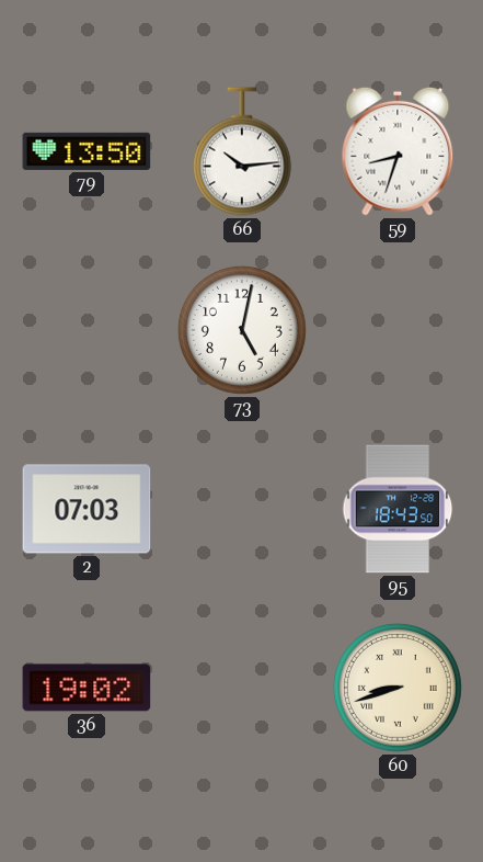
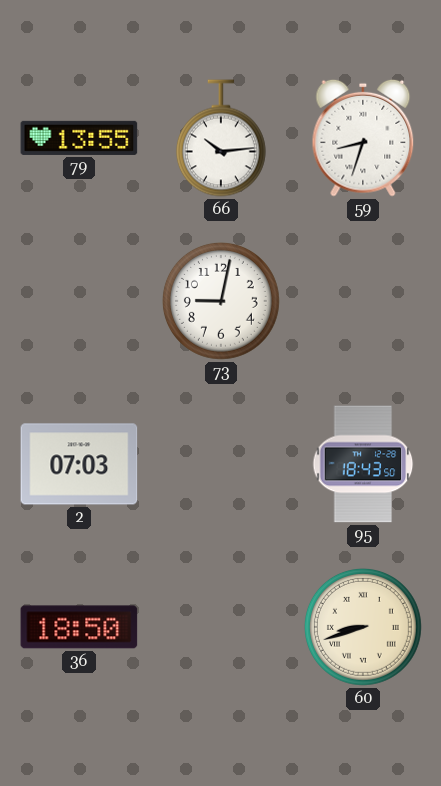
79: 13:50 -> 13:55 (79, 138)
73: 5:02 -> 9:02 (221, 301)
36: 19:02 -> 18:50 (79, 627)
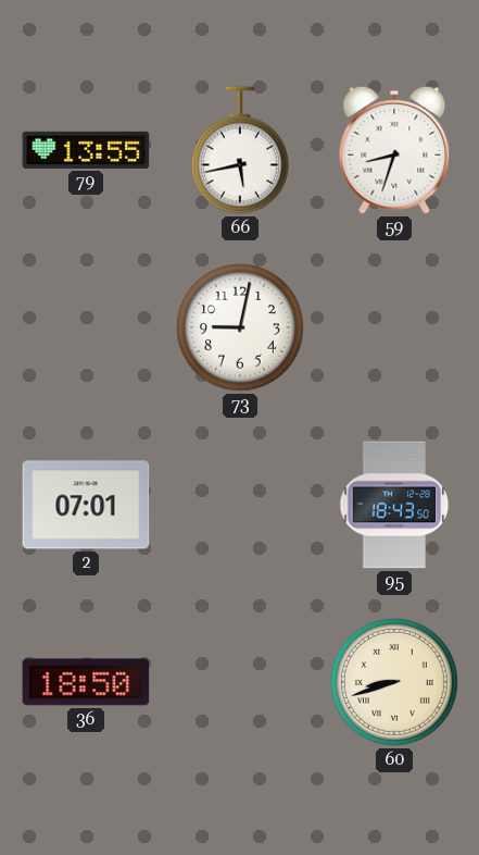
66: 10:14 -> 5:43 (240, 150)
2: 07:03 -> 07:01 (86, 505)
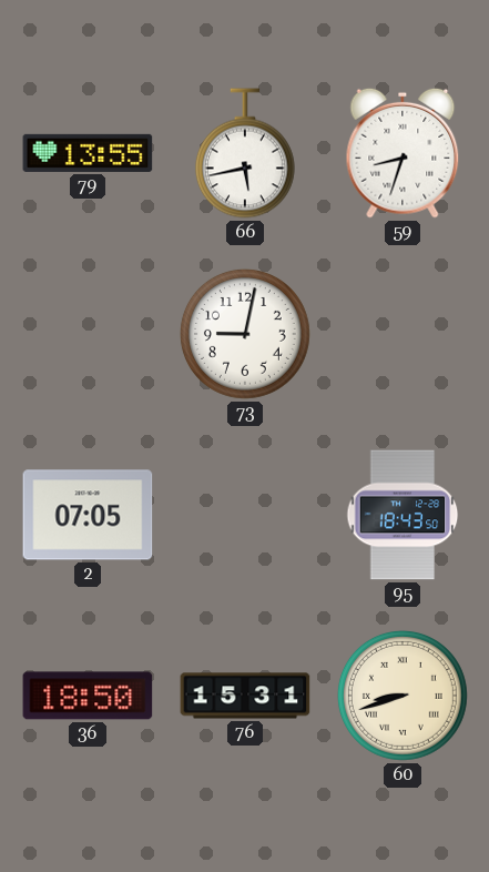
2: 07:01 -> 07:05 (88, 515)
76: none -> 15:31 (245, 696)
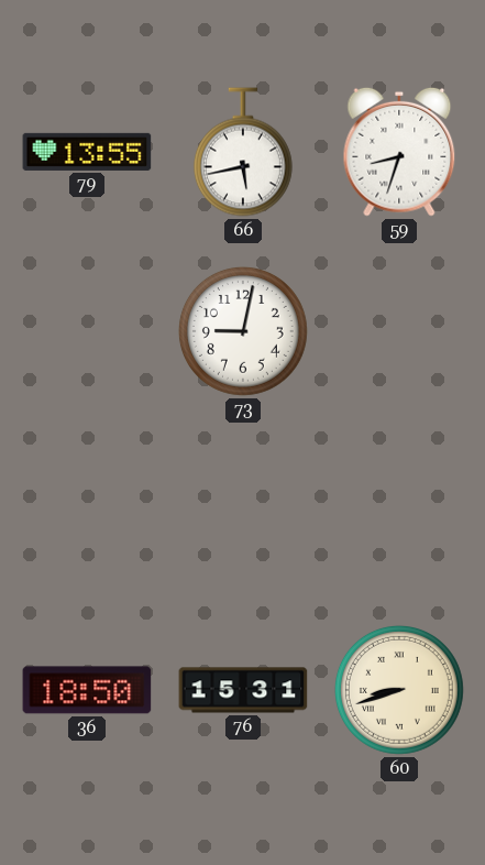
2: 07:05 -> none (88, 515)
95: 18:43 -> none (403, 515)
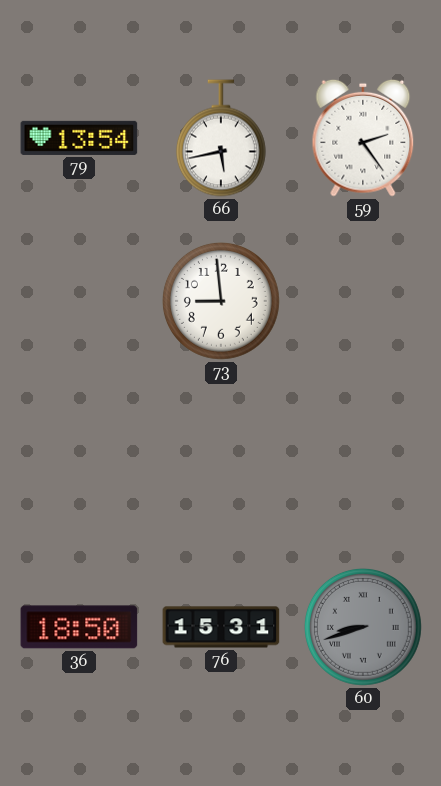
79: 13:55 -> 13:54 (79, 138)
59: 8:33 -> 2:24 (363, 138)
73: 9:02 -> 8:59 (221, 301)
60 dial: cream -> grey (363, 627)
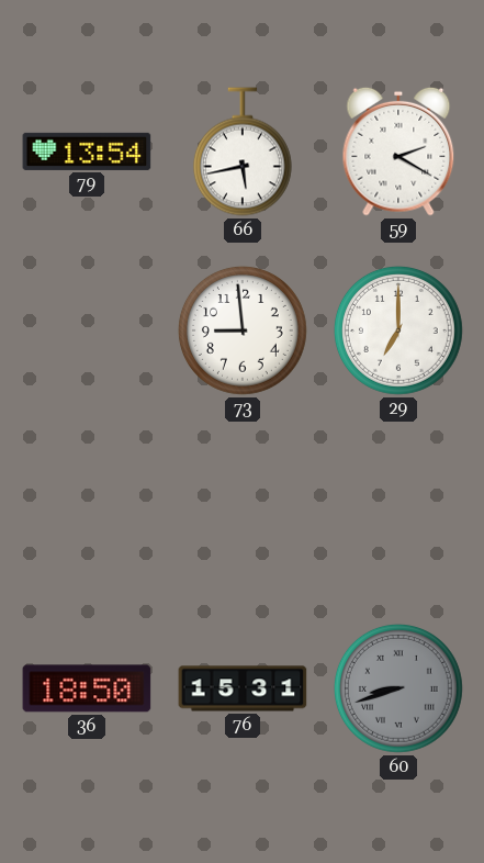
59: 2:24 -> 2:20 (398, 152)
29: none -> 7:00 (398, 330)
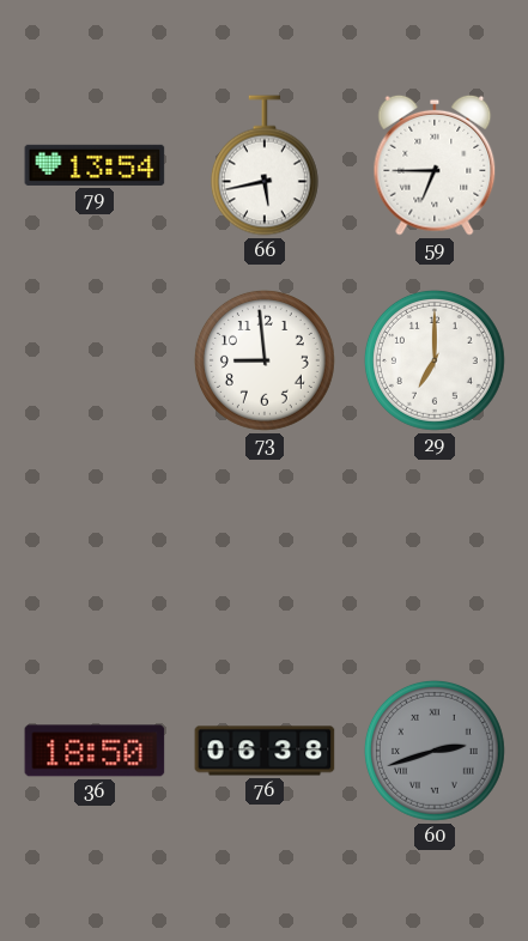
59: 2:20 -> 6:45 (435, 165)
76: 15:31 -> 06:38 (265, 751)
60: 8:42 -> 2:42 (435, 751)
